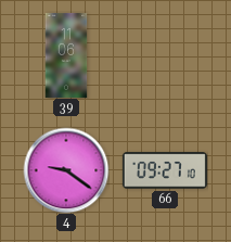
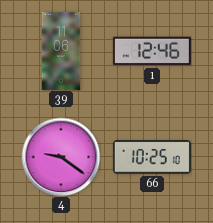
1: none -> 12:46 (152, 51)
66: 09:27 -> 10:25 (152, 157)
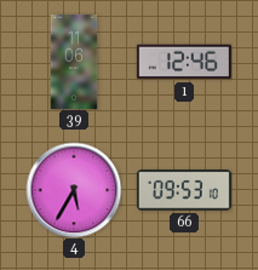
4: 9:21 -> 5:35 (74, 190)
66: 10:25 -> 09:53 (184, 190)
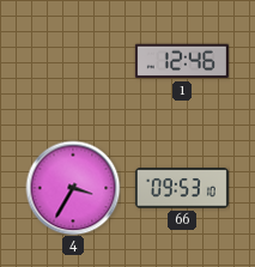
39: 11:06 -> none (74, 62)
4: 5:35 -> 3:35 (73, 188)
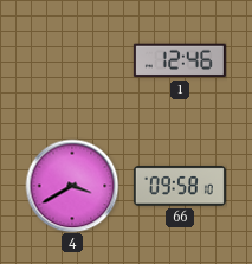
4: 3:35 -> 3:40 (72, 186)
66: 09:53 -> 09:58 (180, 186)
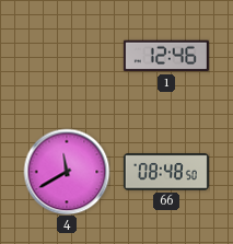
4: 3:40 -> 11:40 (67, 172)
66: 09:58 -> 08:48 (166, 172)
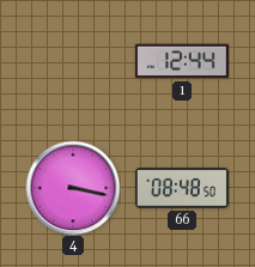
1: 12:46 -> 12:44 (182, 61)
4: 11:40 -> 3:17 (73, 188)
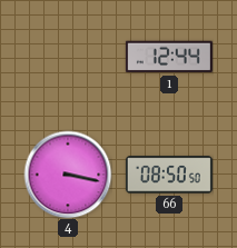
66: 08:48 -> 08:50 (169, 175)
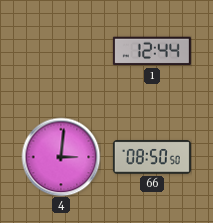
4: 3:17 -> 3:01 (61, 157)
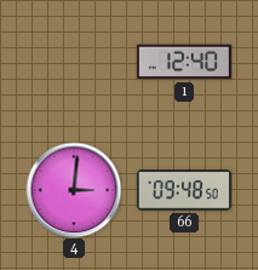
1: 12:44 -> 12:40 (184, 62)
66: 08:50 -> 09:48 (184, 190)
